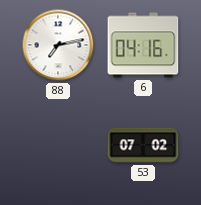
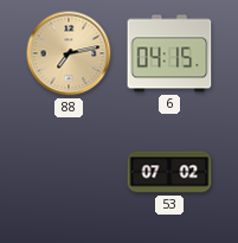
88 dial: white -> champagne (69, 53)
6: 04:16 -> 04:15 (169, 53)
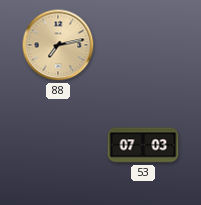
6: 04:15 -> none (169, 53)
53: 07:02 -> 07:03 (143, 145)
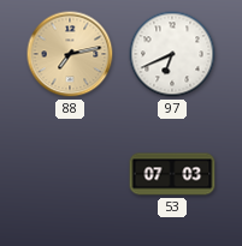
97: none -> 6:41 (172, 54)
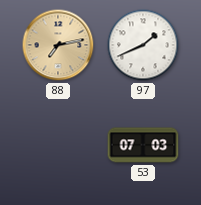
97: 6:41 -> 1:41 (143, 45)
